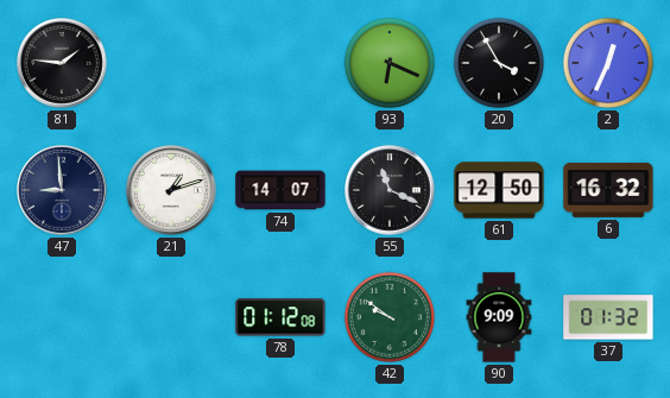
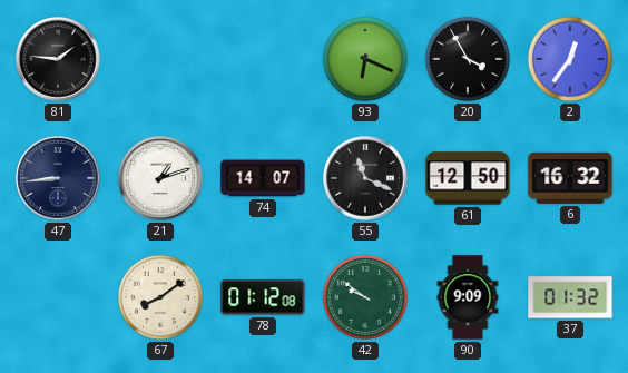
2: 12:34 -> 12:36 (570, 59)
47: 8:59 -> 8:44 (58, 178)
67: none -> 8:09 (160, 297)
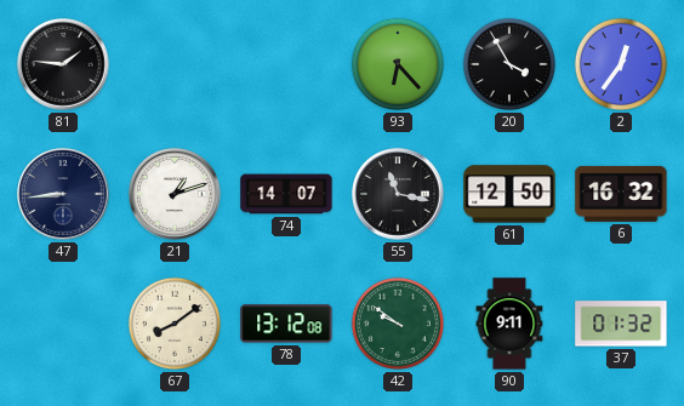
93: 6:19 -> 6:23 (398, 64)
55: 11:19 -> 11:17 (398, 194)
78: 01:12 -> 13:12 (286, 324)
90: 9:09 -> 9:11 (509, 324)
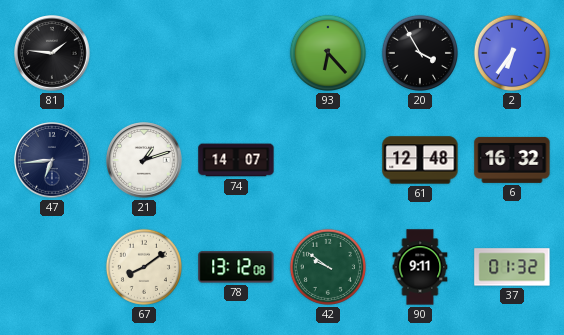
2: 12:36 -> 6:36 (512, 53)
47: 8:44 -> 6:44 (52, 160)
55: 11:17 -> none (398, 194)
61: 12:50 -> 12:48 (420, 160)
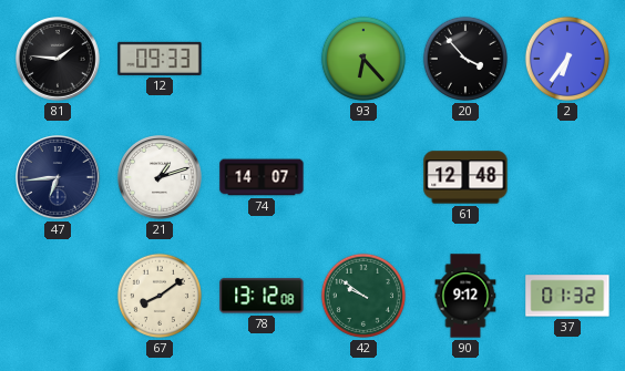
12: none -> 09:33 (160, 59)
20: 3:55 -> 3:53 (465, 59)
6: 16:32 -> none (512, 160)
90: 9:11 -> 9:12 (465, 296)
